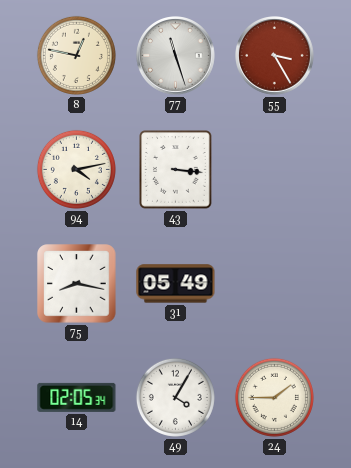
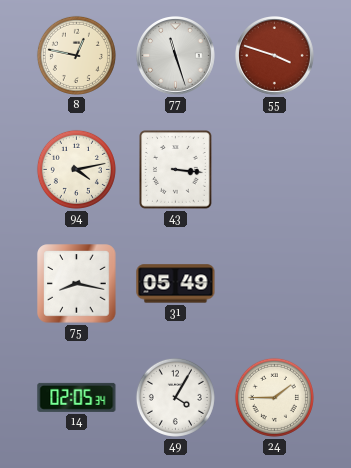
55: 3:25 -> 3:48 (275, 56)
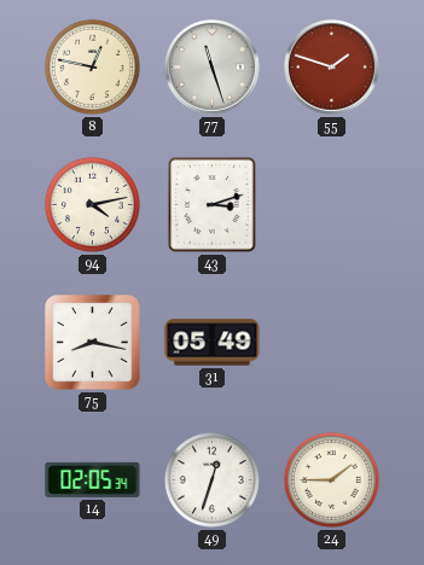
55: 3:48 -> 1:48 (332, 68)
43: 3:16 -> 3:12 (213, 205)
49: 4:05 -> 12:33 (211, 479)
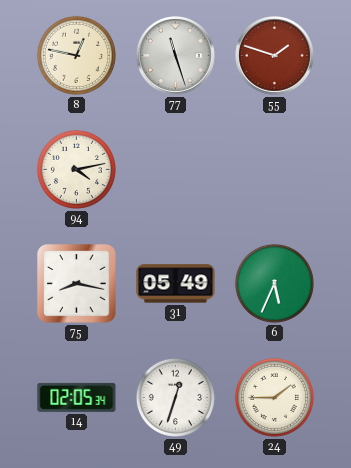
43: 3:12 -> none (213, 205)
6: none -> 5:34 (274, 283)
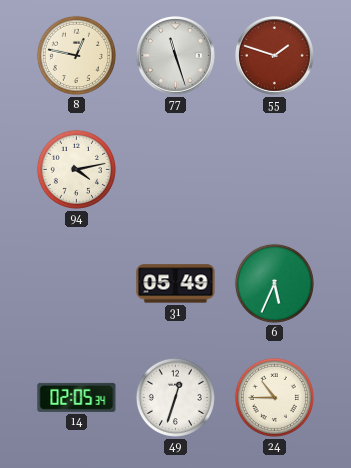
75: 8:17 -> none (77, 284)
24: 1:45 -> 10:45 (274, 397)
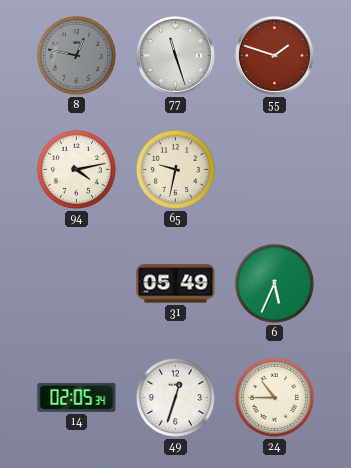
8 dial: cream -> grey (76, 55)
65: none -> 9:32 (175, 169)
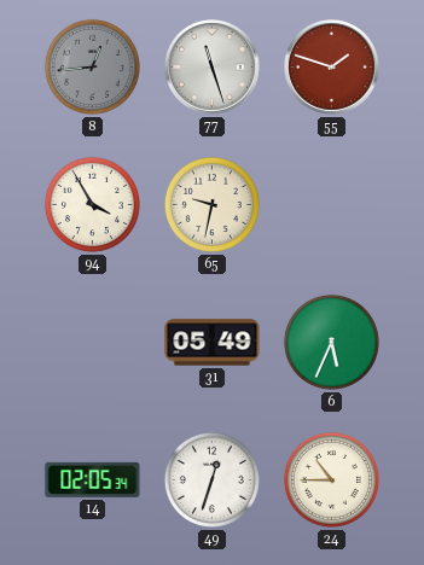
8: 12:47 -> 12:44 (92, 66)
94: 4:13 -> 3:55 (92, 204)
